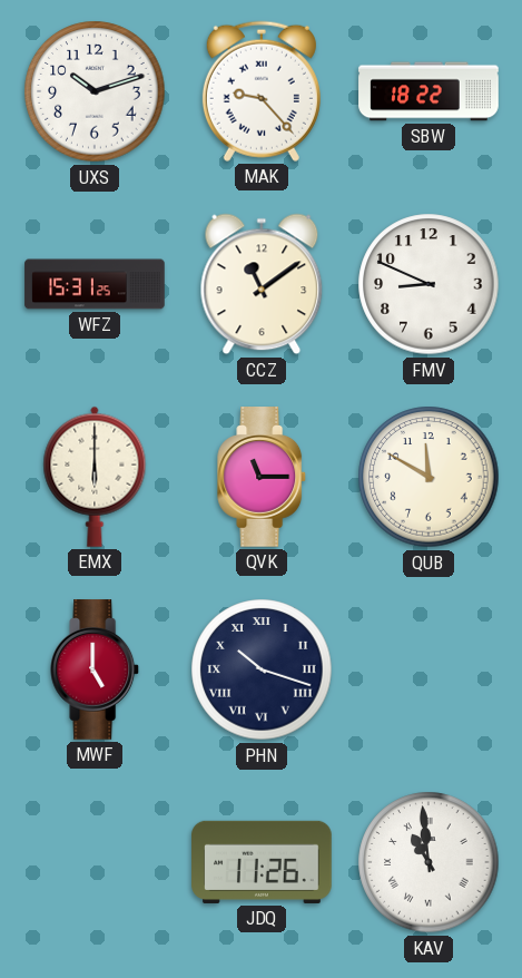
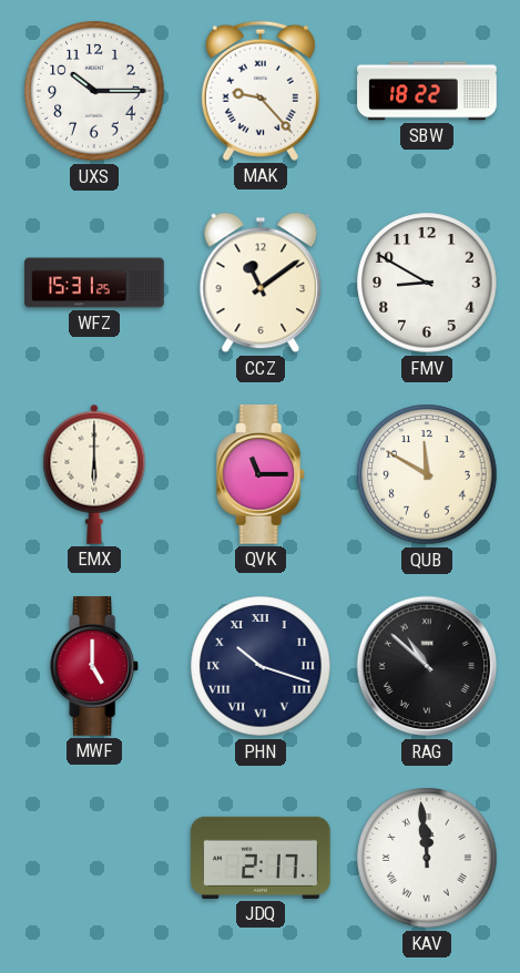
UXS: 10:12 -> 10:15 (94, 91)
FMV: 8:49 -> 8:50 (427, 283)
RAG: none -> 10:52 (427, 666)
JDQ: 11:26 -> 2:17 (261, 858)
KAV: 10:59 -> 11:59 (427, 858)
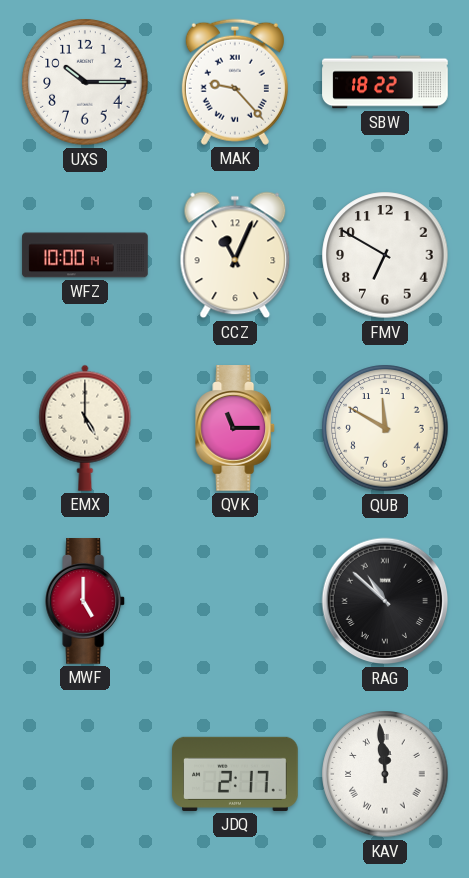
WFZ: 15:31 -> 10:00 (85, 255)
CCZ: 11:09 -> 11:04 (235, 255)
FMV: 8:50 -> 6:50 (385, 255)
EMX: 6:00 -> 5:00 (85, 428)
PHN: 10:18 -> none (261, 666)
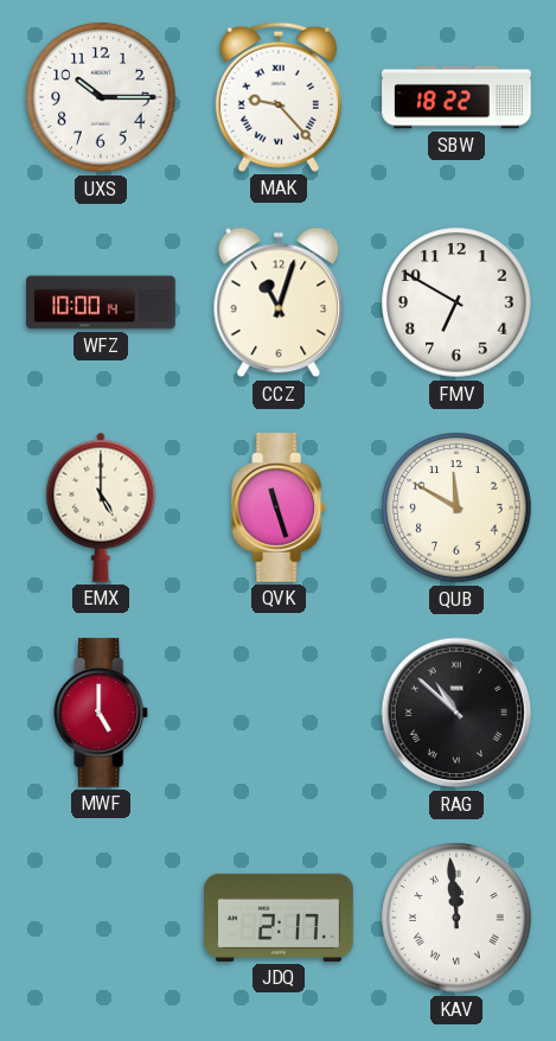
CCZ: 11:04 -> 11:03 (279, 302)
QVK: 11:15 -> 11:27 (280, 507)
